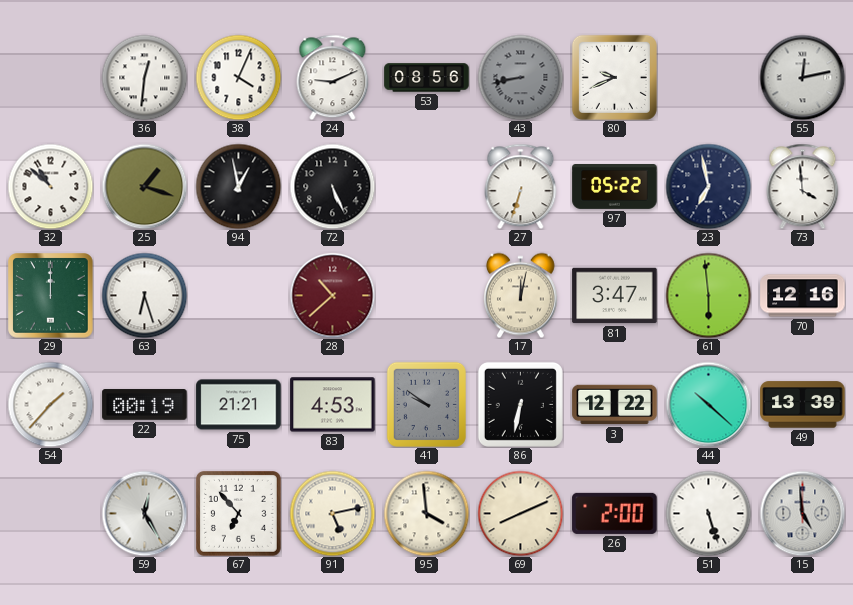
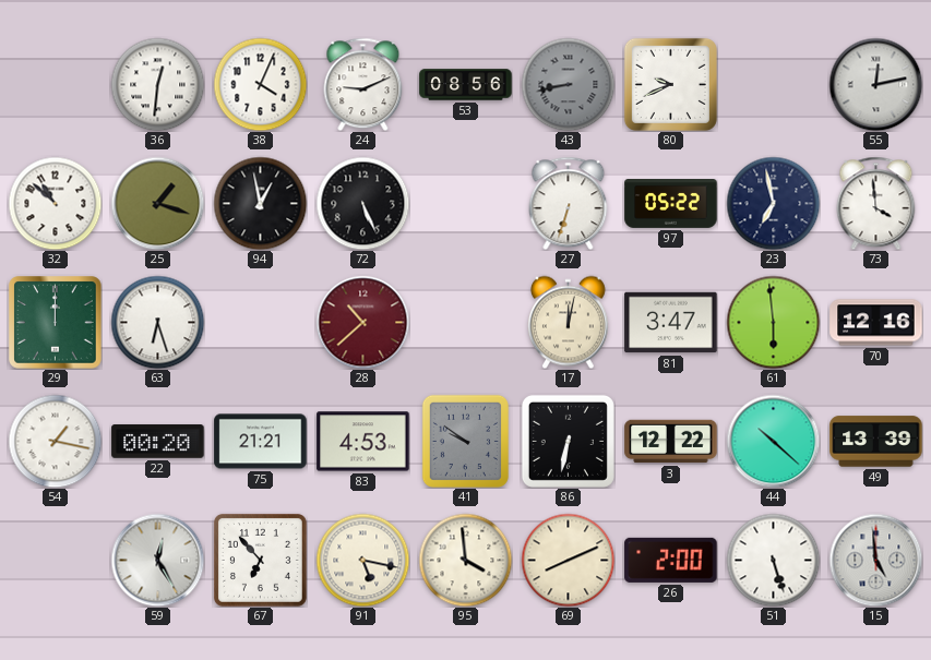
54: 1:37 -> 1:17 (55, 441)
22: 00:19 -> 00:20 (158, 442)
91: 5:13 -> 5:17 (362, 560)
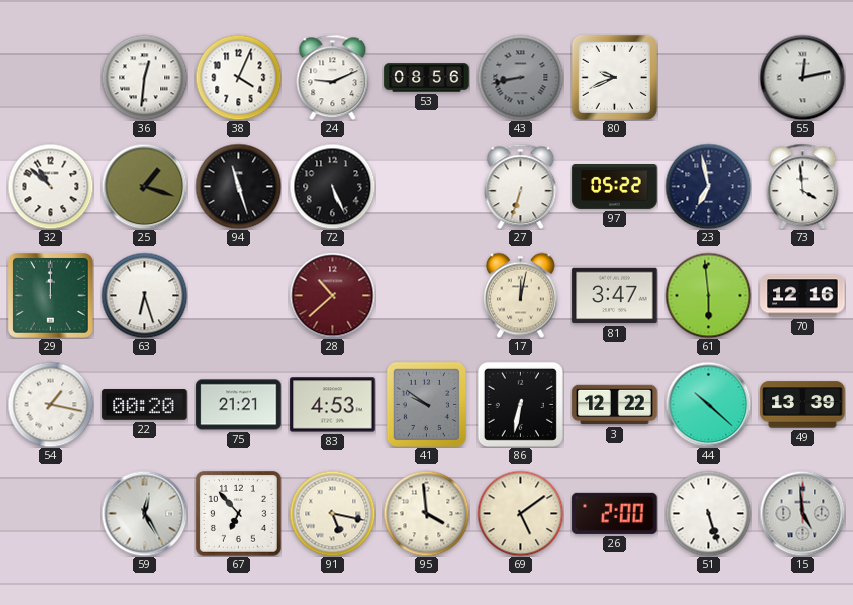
94: 12:58 -> 11:27 (238, 186)
69: 8:11 -> 5:09 (520, 513)
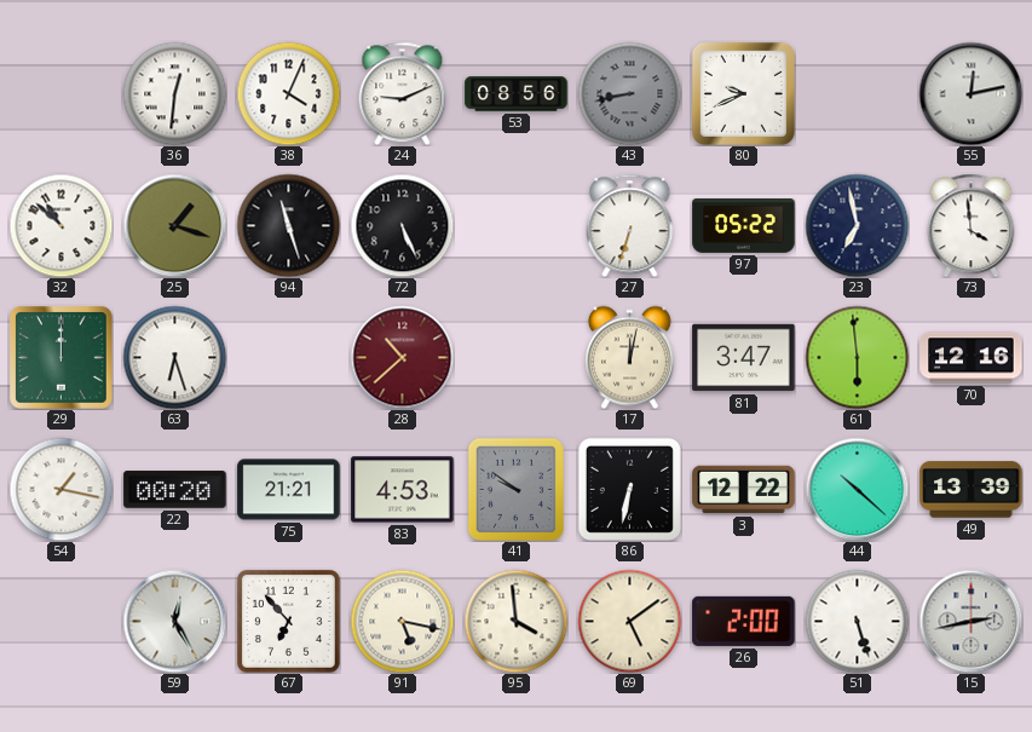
15: 4:59 -> 2:43 (970, 621)
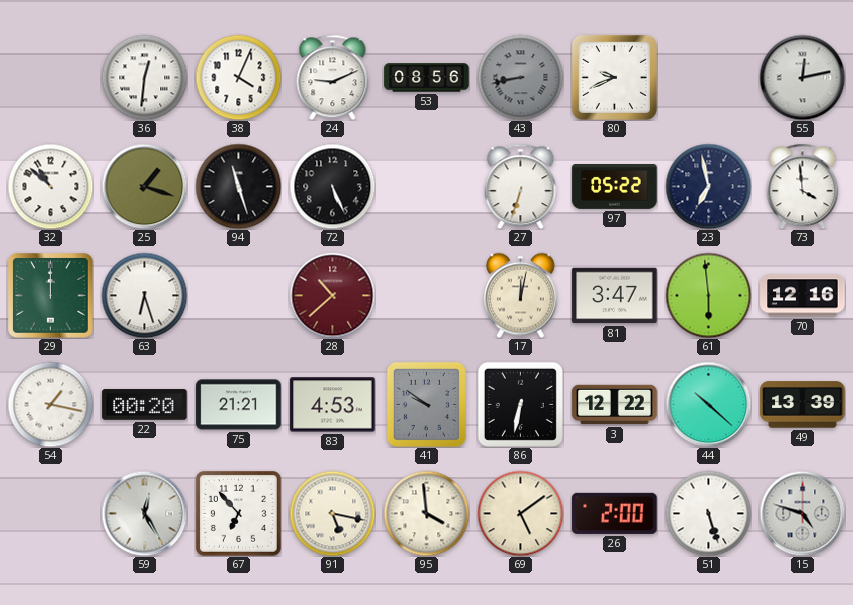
15: 2:43 -> 4:48 (802, 513)
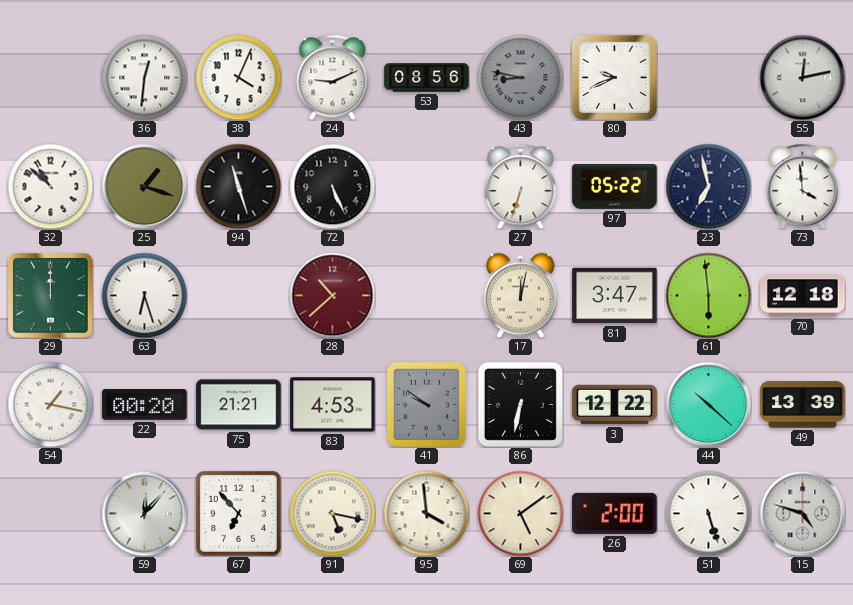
43: 8:43 -> 8:47 (520, 77)
70: 12:16 -> 12:18 (803, 296)
59: 12:25 -> 12:07 (144, 513)
